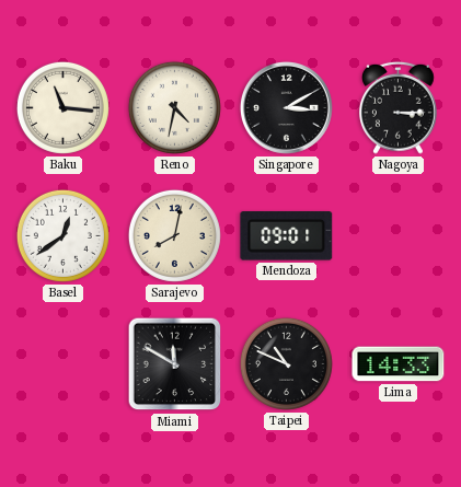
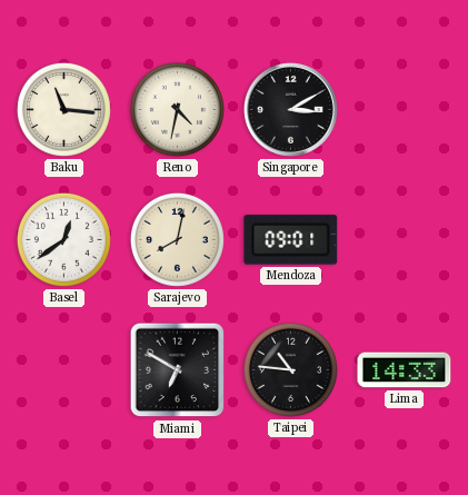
Nagoya: 3:15 -> none (399, 107)
Miami: 11:50 -> 6:50 (178, 370)
Taipei: 10:49 -> 10:46 (290, 369)
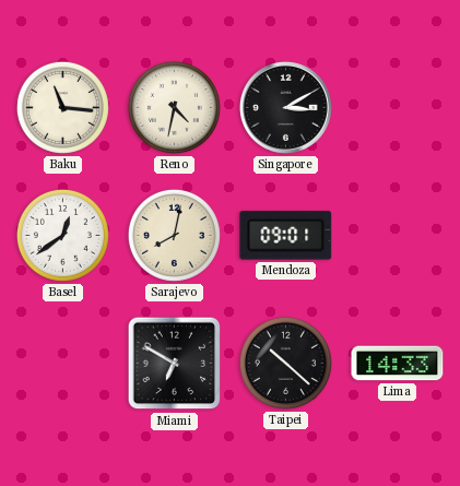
Taipei: 10:46 -> 10:22 (285, 363)
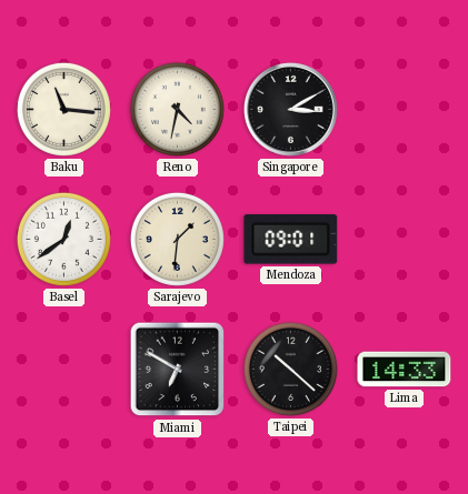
Sarajevo: 8:02 -> 1:31 (177, 239)
